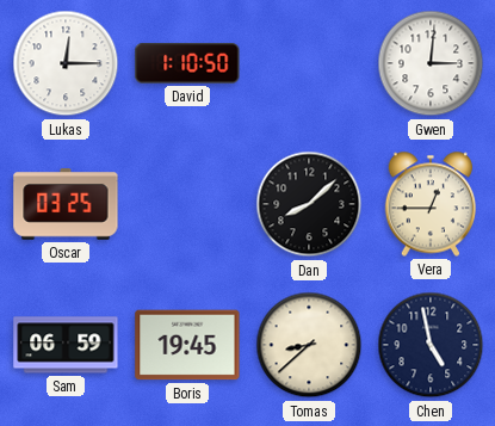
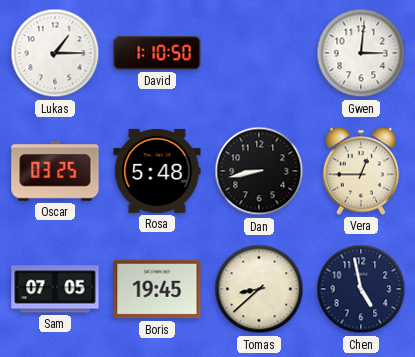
Lukas: 12:15 -> 1:15 (55, 53)
Rosa: none -> 5:48 (157, 171)
Dan: 8:08 -> 8:43 (259, 171)
Sam: 06:59 -> 07:05 (55, 289)
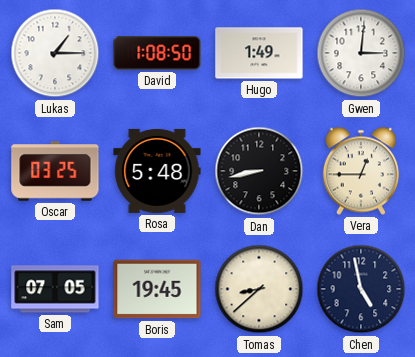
David: 1:10 -> 1:08 (157, 53)
Hugo: none -> 1:49 (259, 53)
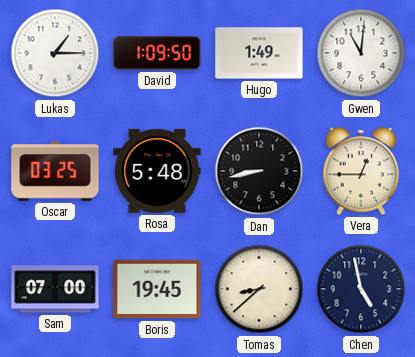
David: 1:08 -> 1:09 (157, 53)
Gwen: 3:01 -> 11:01 (361, 53)
Sam: 07:05 -> 07:00 (55, 289)
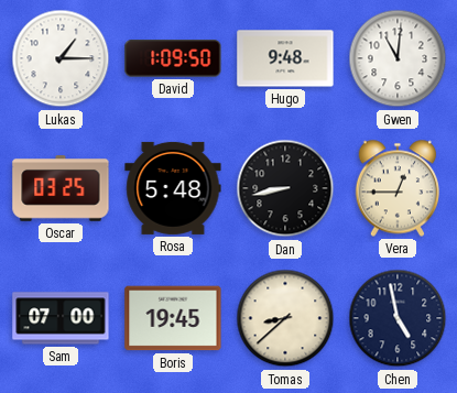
Hugo: 1:49 -> 9:48 (285, 58)
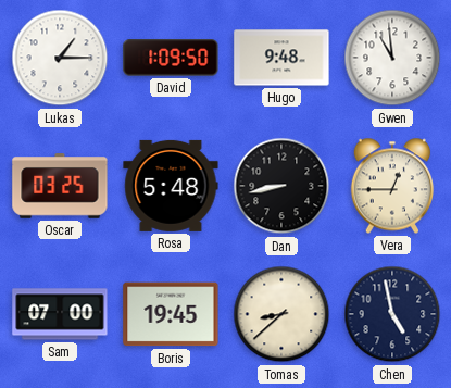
Gwen: 11:01 -> 10:59 (392, 58)
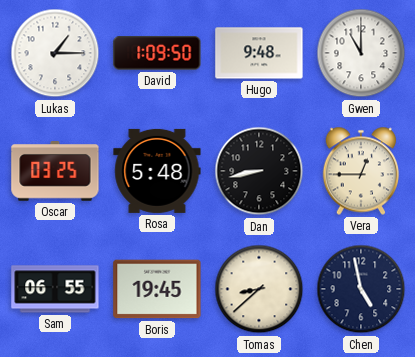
Gwen: 10:59 -> 11:00 (361, 53)
Sam: 07:00 -> 06:55 (55, 289)
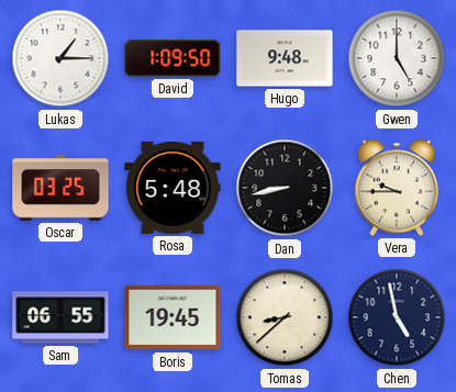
Gwen: 11:00 -> 5:00 (397, 58)
Vera: 12:45 -> 9:45 (397, 188)
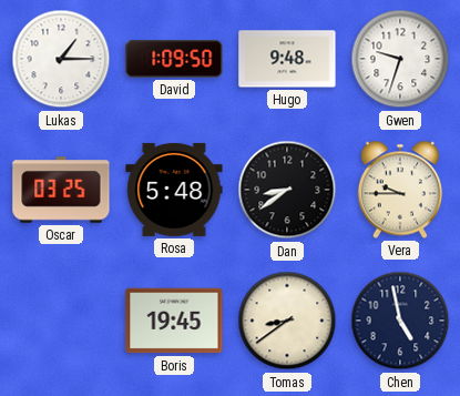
Gwen: 5:00 -> 9:33 (400, 59)
Dan: 8:43 -> 8:39 (287, 190)
Sam: 06:55 -> none (60, 317)
Tomas: 8:38 -> 8:39 (287, 321)
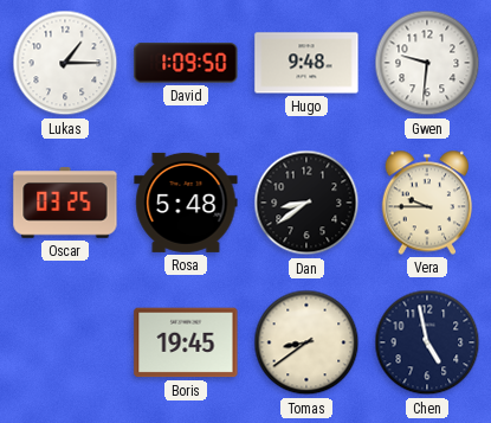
Gwen: 9:33 -> 9:31 (427, 63)
